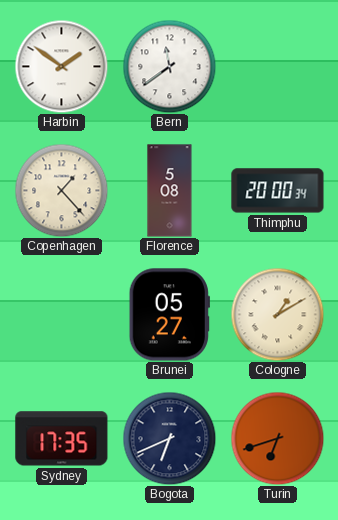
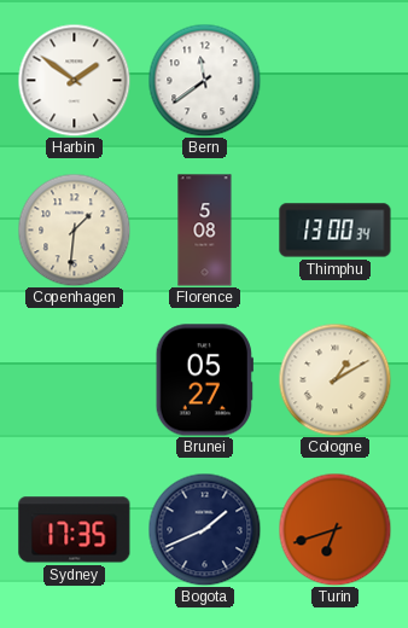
Copenhagen: 1:23 -> 1:31 (74, 229)
Thimphu: 20:00 -> 13:00 (336, 231)
Bogota: 6:41 -> 1:41 (204, 529)
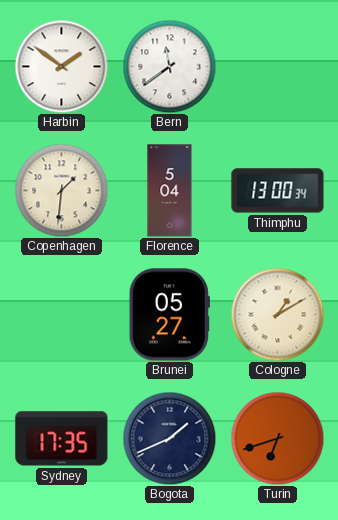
Florence: 5:08 -> 5:04 (170, 191)
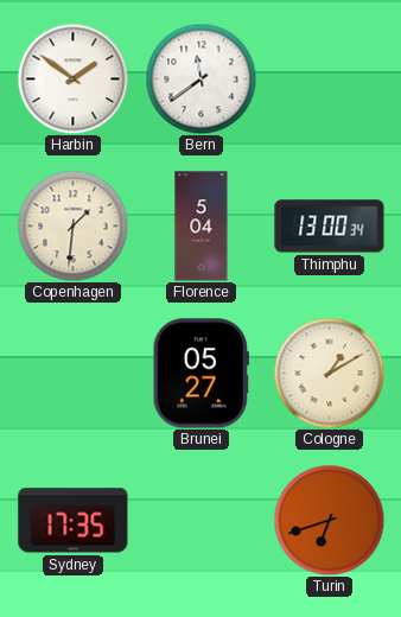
Bogota: 1:41 -> none (169, 438)
